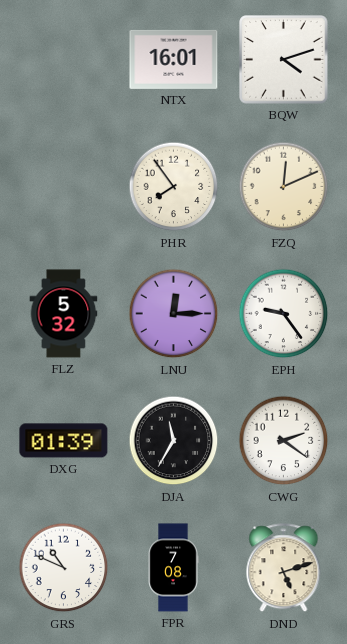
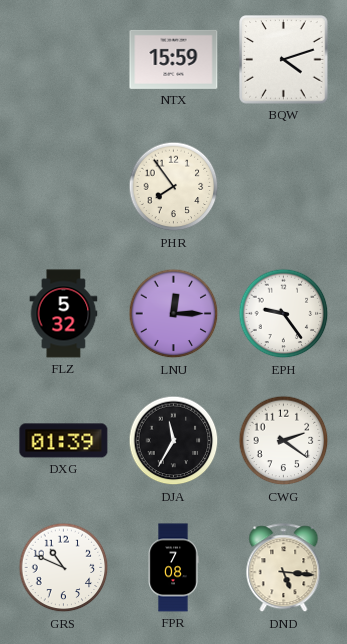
NTX: 16:01 -> 15:59 (174, 59)
FZQ: 12:11 -> none (284, 187)
DND: 5:12 -> 5:16 (284, 568)
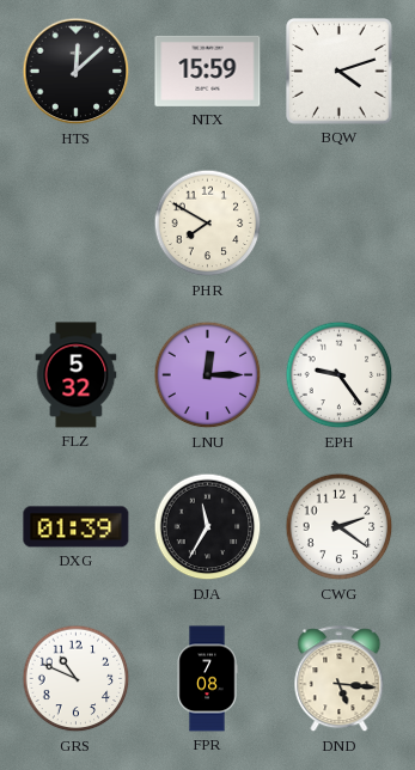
HTS: none -> 12:08 (77, 72)
PHR: 7:54 -> 7:50 (208, 224)
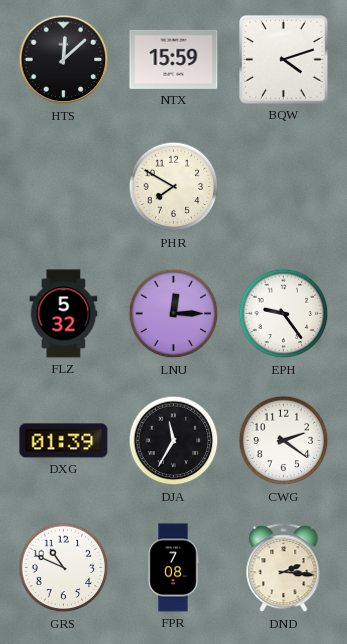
DND: 5:16 -> 2:16 (284, 568)
